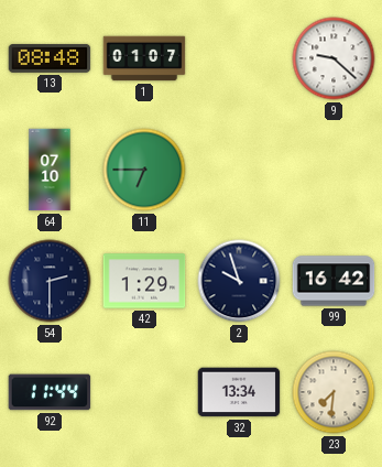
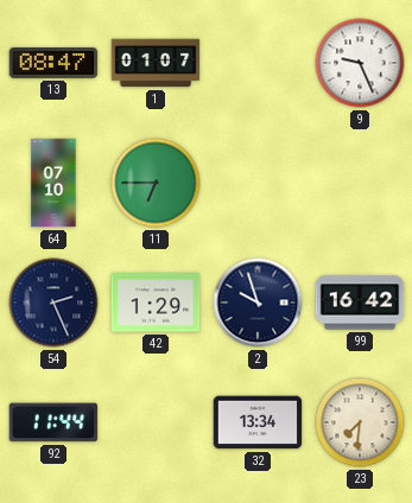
13: 08:48 -> 08:47 (53, 63)
9: 9:22 -> 9:26 (360, 63)
54: 2:30 -> 2:26 (53, 303)
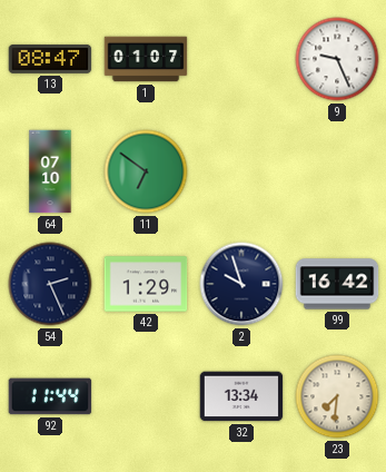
11: 6:45 -> 6:51 (146, 171)
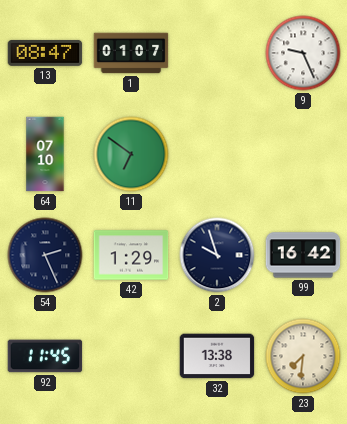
92: 11:44 -> 11:45 (45, 356)
32: 13:34 -> 13:38 (217, 356)
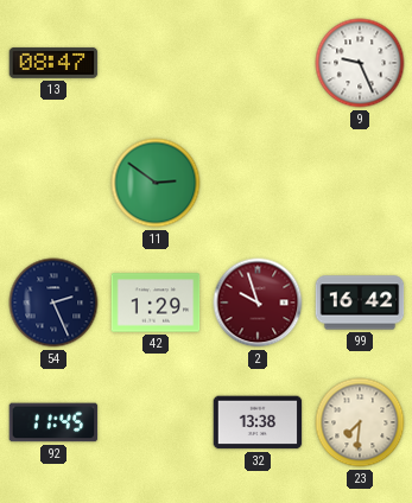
1: 01:07 -> none (131, 53)
64: 07:10 -> none (45, 154)
11: 6:51 -> 2:51 (156, 183)
2 dial: navy -> burgundy (258, 303)
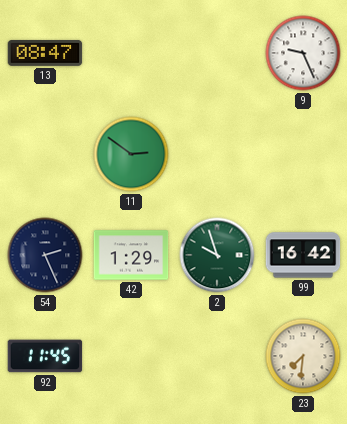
2 dial: burgundy -> green (217, 255)
32: 13:38 -> none (258, 422)
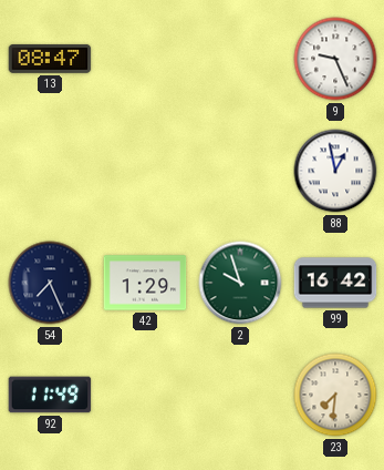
11: 2:51 -> none (131, 154)
88: none -> 12:58 (335, 171)
54: 2:26 -> 7:26 (50, 283)
92: 11:45 -> 11:49 (50, 395)
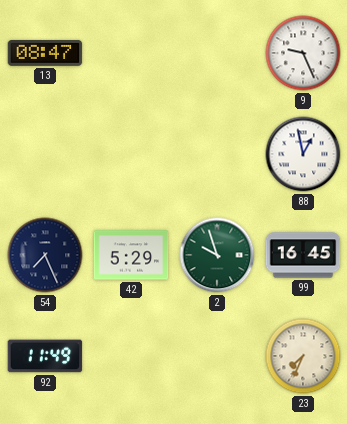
42: 1:29 -> 5:29 (131, 255)
99: 16:42 -> 16:45 (303, 255)
23: 7:31 -> 7:34 (303, 356)
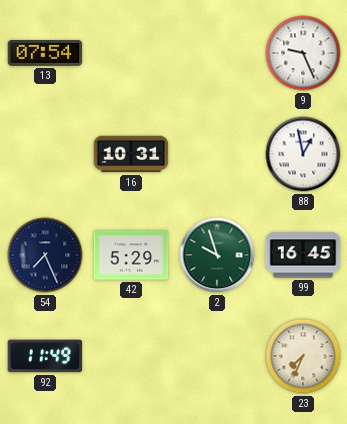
13: 08:47 -> 07:54 (45, 53)
16: none -> 10:31 (131, 154)
